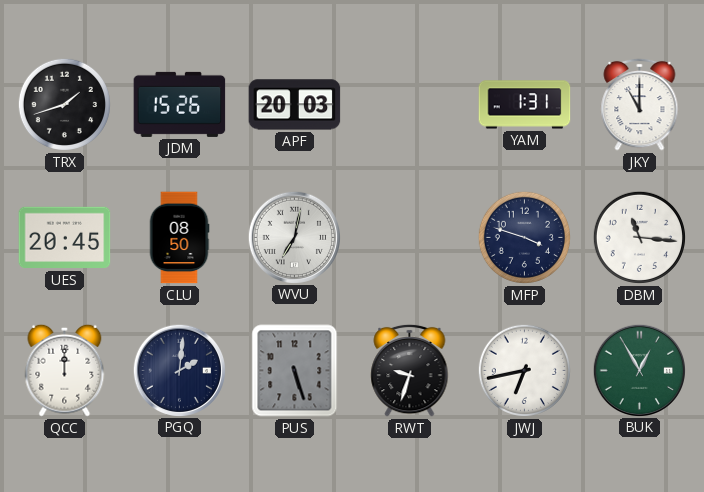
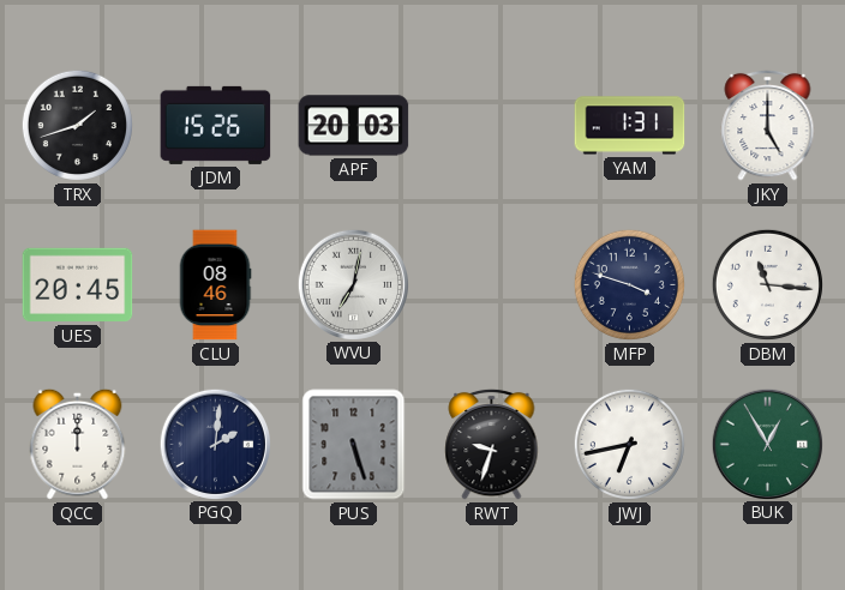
JKY: 11:00 -> 5:00 (768, 125)
CLU: 08:50 -> 08:46 (215, 285)
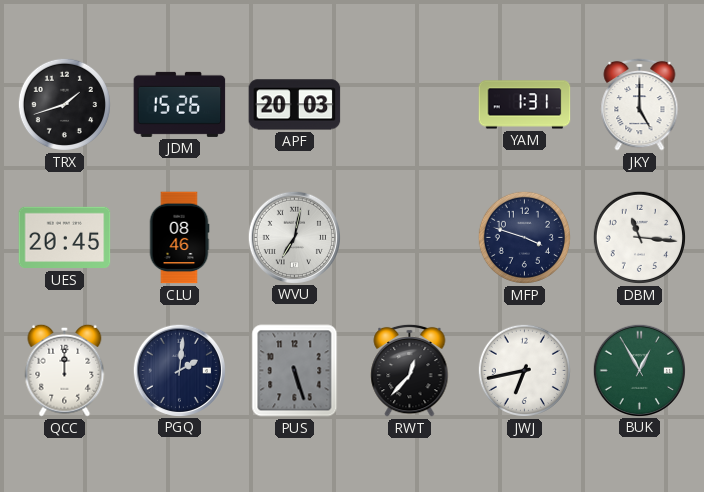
RWT: 9:33 -> 12:37 (410, 370)
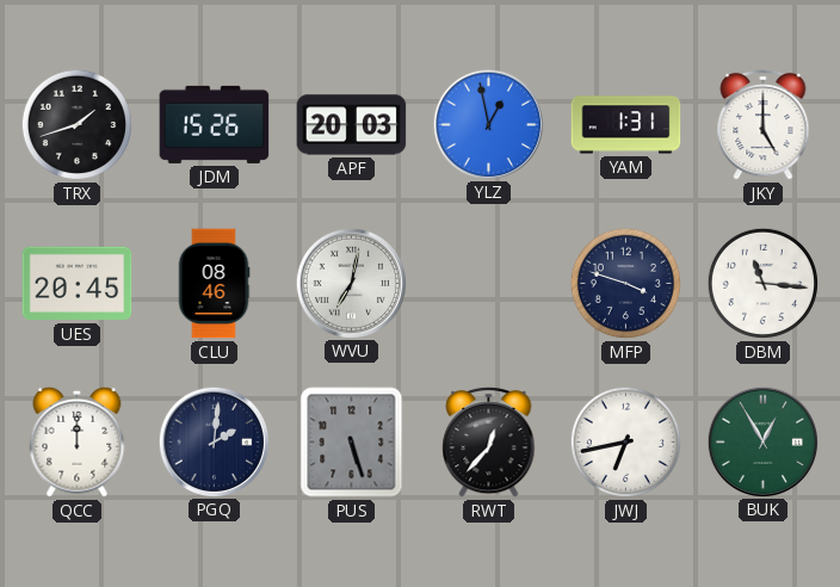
YLZ: none -> 12:58 (488, 124)
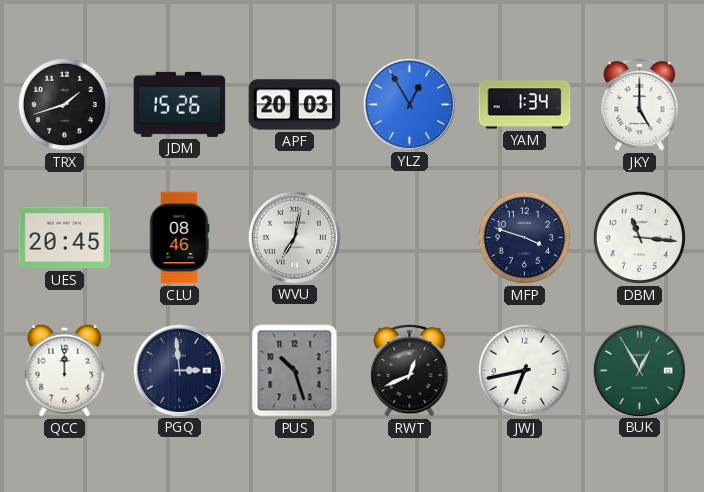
YLZ: 12:58 -> 12:55 (409, 104)
YAM: 1:31 -> 1:34 (525, 105)
PGQ: 2:01 -> 2:59 (179, 370)
PUS: 5:27 -> 10:27 (295, 371)
RWT: 12:37 -> 12:41 (410, 370)
